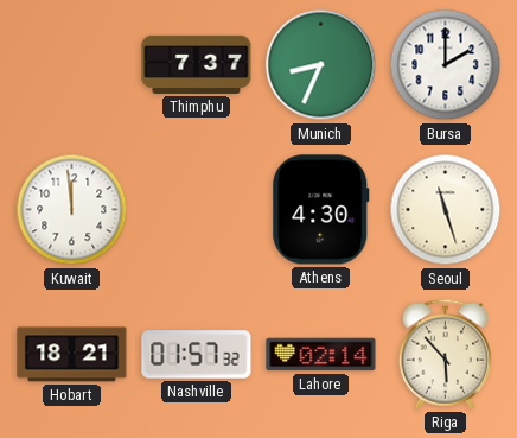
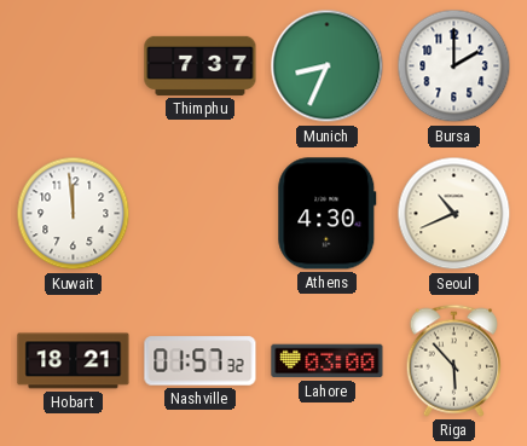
Seoul: 11:27 -> 10:41 (454, 214)
Lahore: 02:14 -> 03:00 (328, 361)
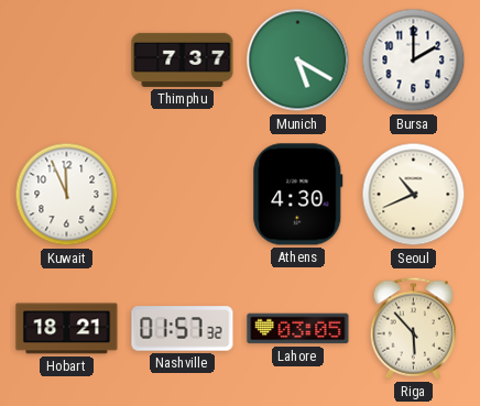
Munich: 8:34 -> 5:20 (298, 61)
Kuwait: 11:59 -> 11:56 (67, 195)
Lahore: 03:00 -> 03:05 (298, 329)
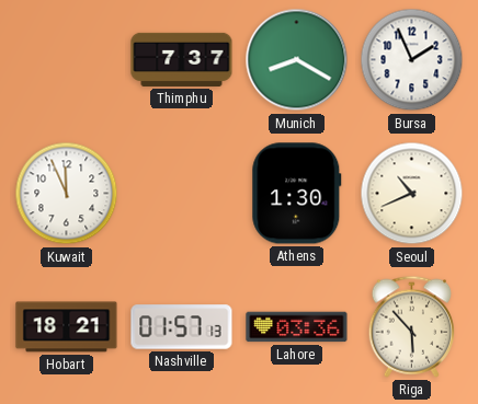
Munich: 5:20 -> 8:20 (297, 60)
Bursa: 2:00 -> 1:56 (412, 60)
Athens: 4:30 -> 1:30 (297, 194)
Nashville: 01:57:32 -> 01:57:13 (182, 327)
Lahore: 03:05 -> 03:36 (297, 327)
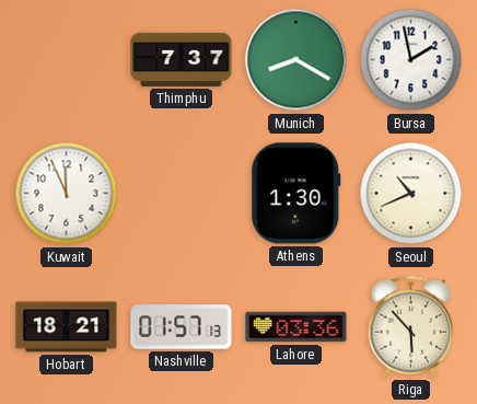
Bursa: 1:56 -> 1:58 (411, 60)
